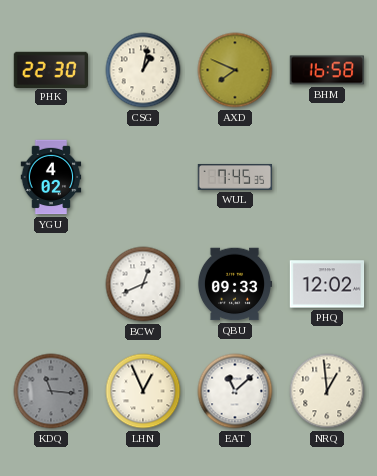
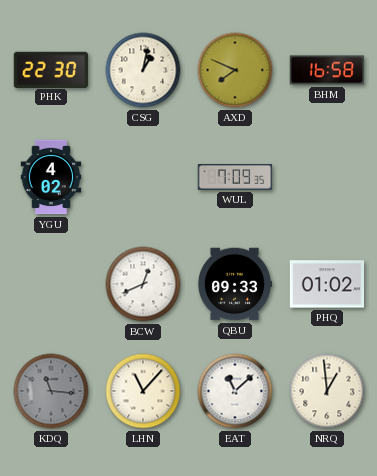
WUL: 7:45 -> 7:09 (235, 177)
PHQ: 12:02 -> 01:02 (327, 284)
LHN: 12:56 -> 11:07 (143, 391)
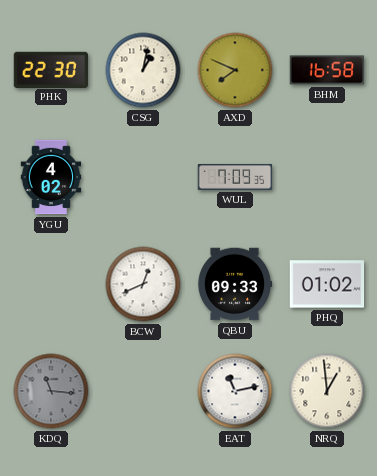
LHN: 11:07 -> none (143, 391)
EAT: 11:08 -> 11:13 (235, 391)
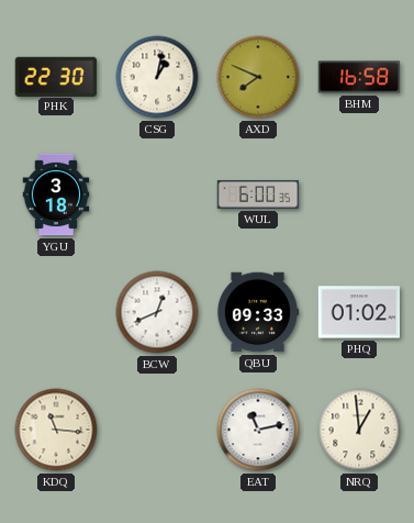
YGU: 4:02 -> 3:18 (56, 194)
WUL: 7:09 -> 6:00 (258, 194)
KDQ dial: grey -> cream (56, 430)
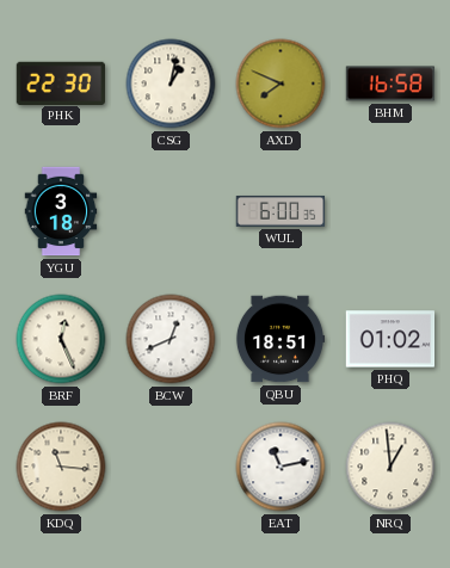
BRF: none -> 12:26 (61, 339)
QBU: 09:33 -> 18:51 (281, 339)
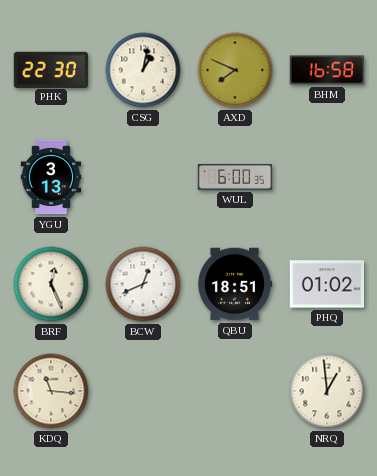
YGU: 3:18 -> 3:13 (51, 177)
EAT: 11:13 -> none (281, 467)
